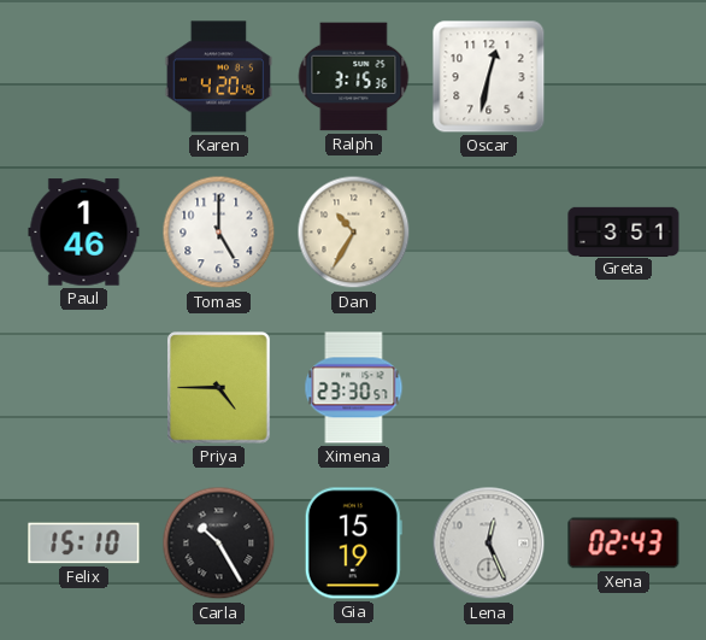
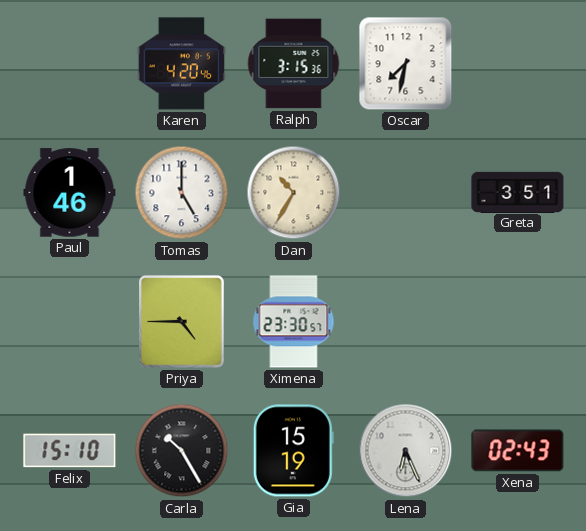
Oscar: 12:32 -> 7:32 (406, 64)
Lena: 12:26 -> 6:26 (406, 451)
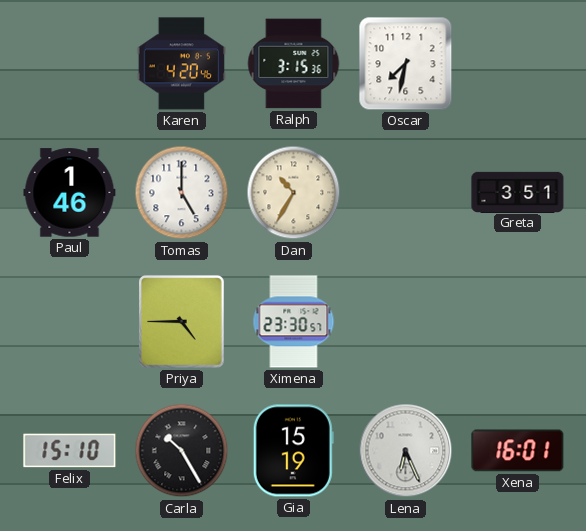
Xena: 02:43 -> 16:01 (518, 451)
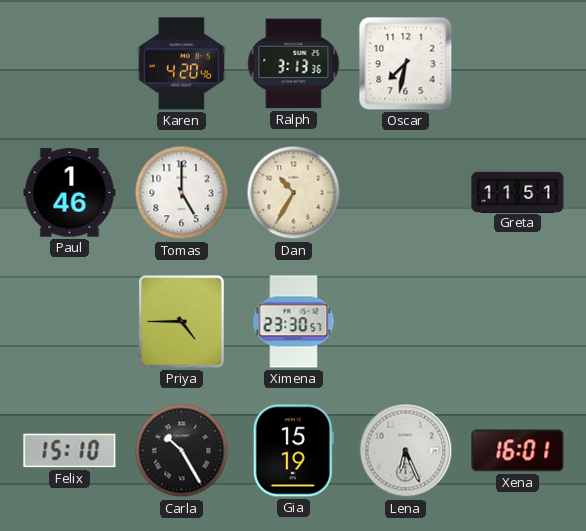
Ralph: 3:15 -> 3:13 (294, 64)
Greta: 3:51 -> 11:51 (518, 192)
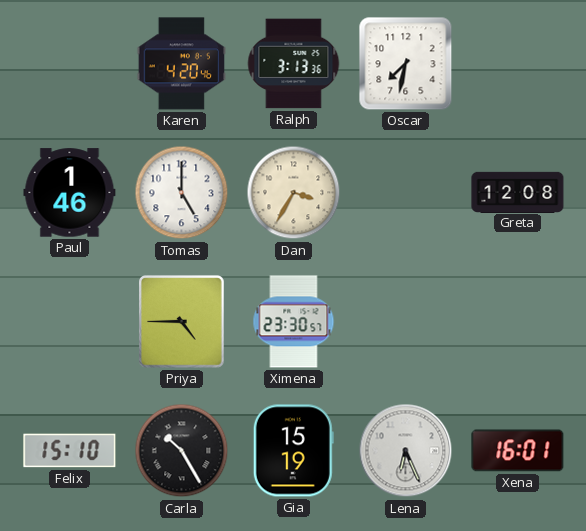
Dan: 10:35 -> 3:35 (294, 193)
Greta: 11:51 -> 12:08 (518, 192)
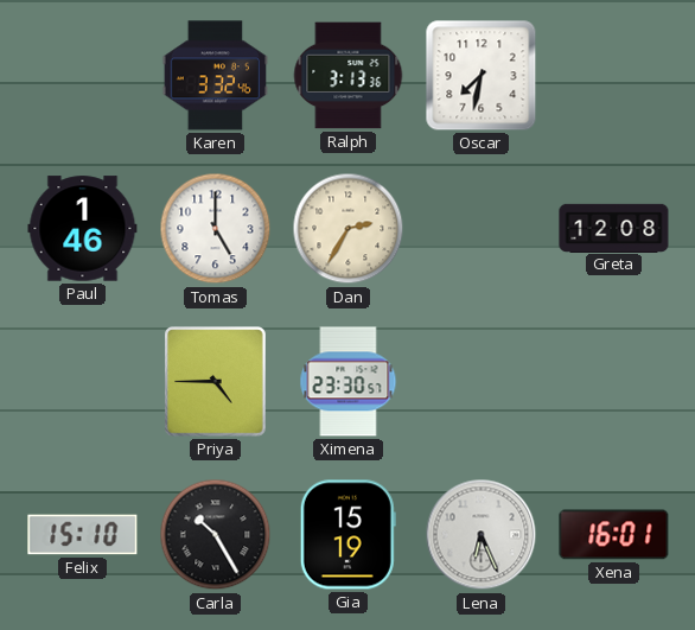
Karen: 4:20 -> 3:32 (215, 76)
Dan: 3:35 -> 2:35 (349, 229)
